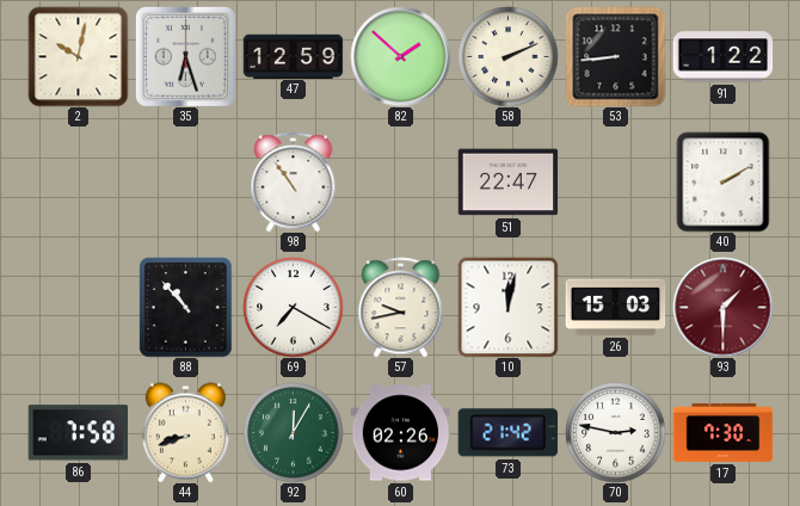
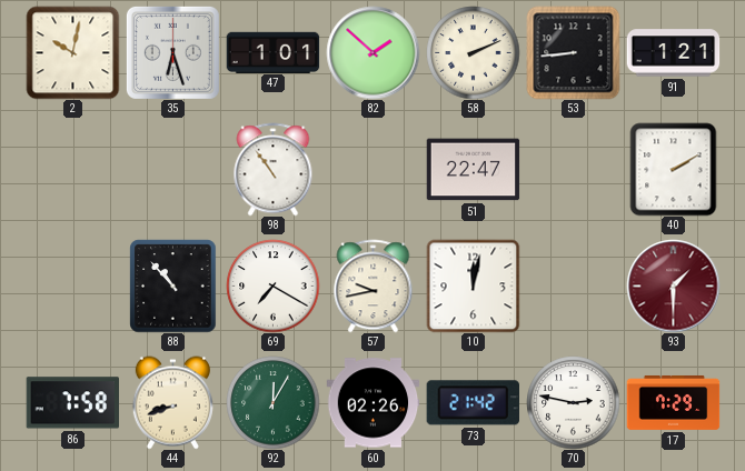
47: 12:59 -> 1:01 (272, 52)
91: 1:22 -> 1:21 (673, 53)
26: 15:03 -> none (615, 307)
17: 7:30 -> 7:29 (673, 402)
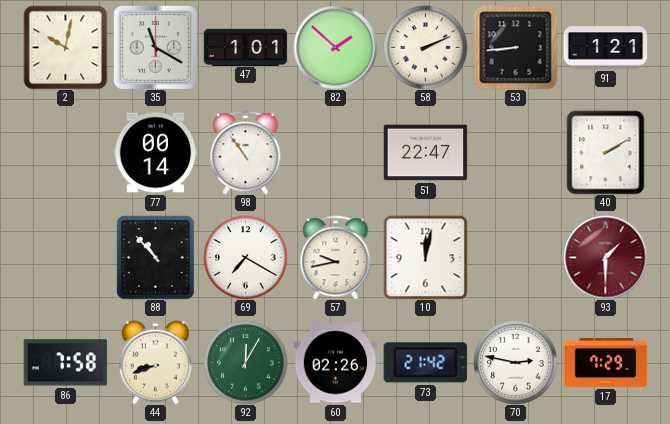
35: 6:27 -> 11:20 (155, 47)
77: none -> 00:14 (155, 153)
